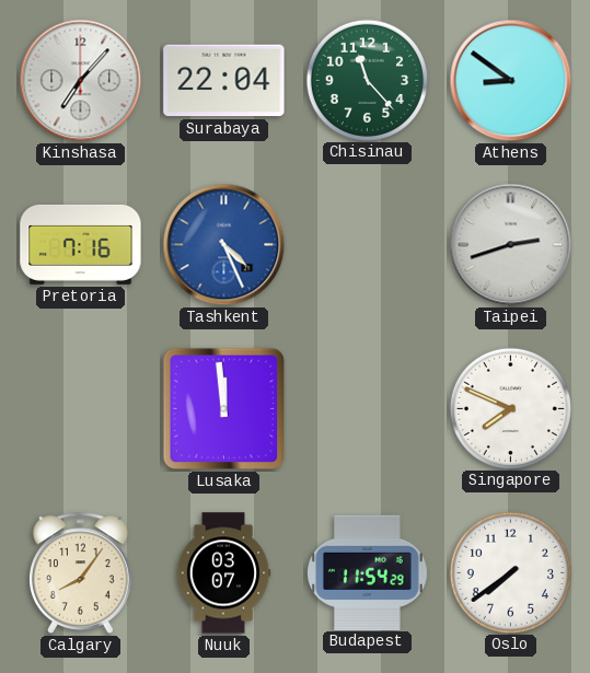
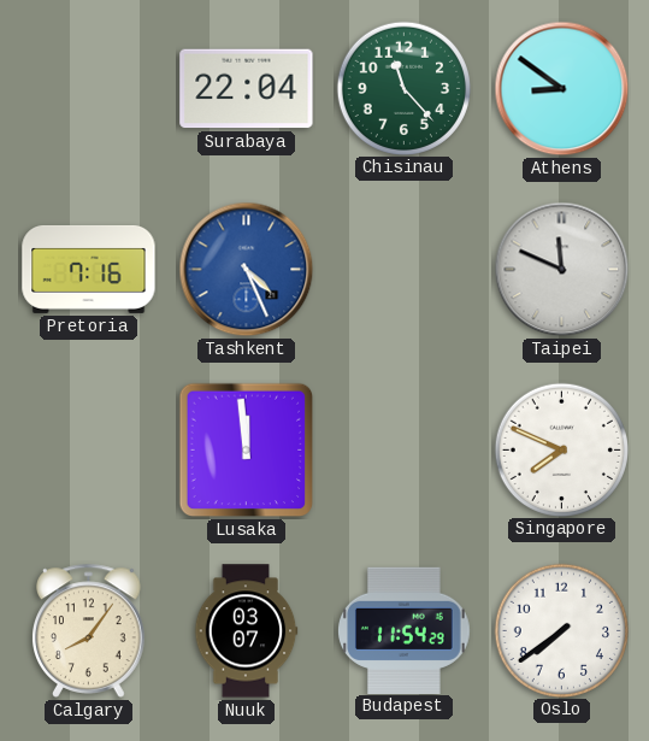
Kinshasa: 7:07 -> none (81, 81)
Taipei: 2:42 -> 11:49 (562, 270)
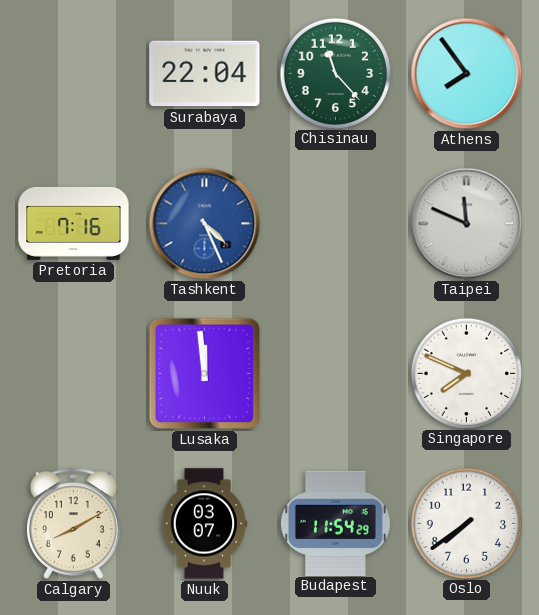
Athens: 8:51 -> 7:54 (467, 74)
Calgary: 8:06 -> 8:10 (74, 523)
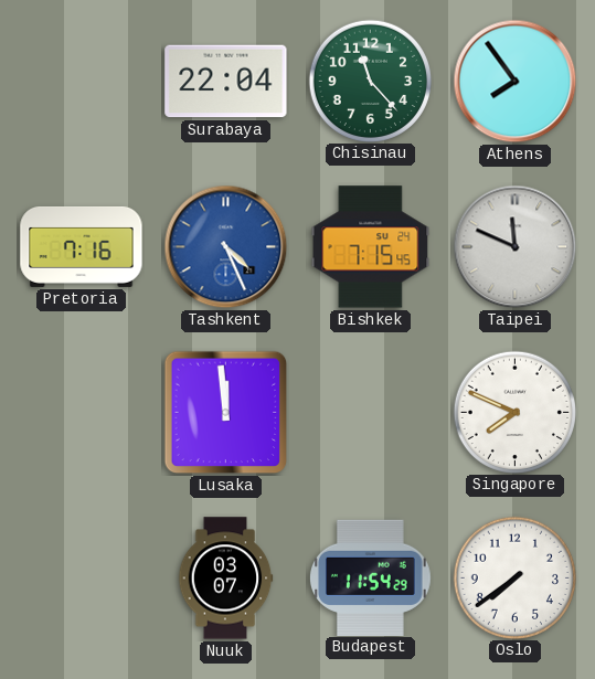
Bishkek: none -> 7:15 (371, 247)
Calgary: 8:10 -> none (74, 523)
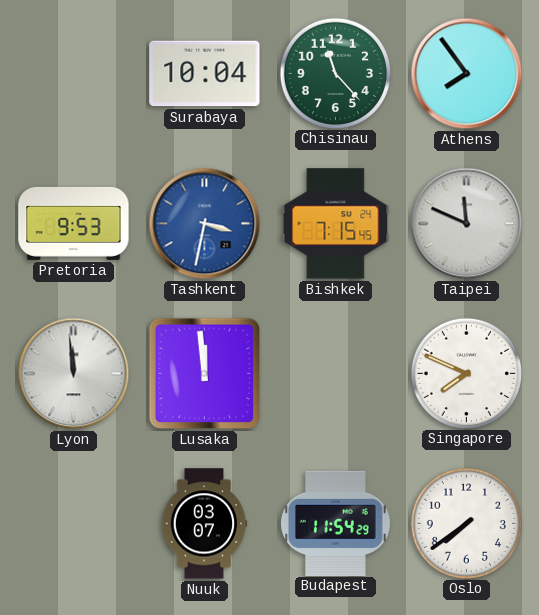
Surabaya: 22:04 -> 10:04 (205, 74)
Pretoria: 7:16 -> 9:53 (74, 223)
Tashkent: 4:26 -> 3:32 (205, 224)
Lyon: none -> 11:59 (74, 374)
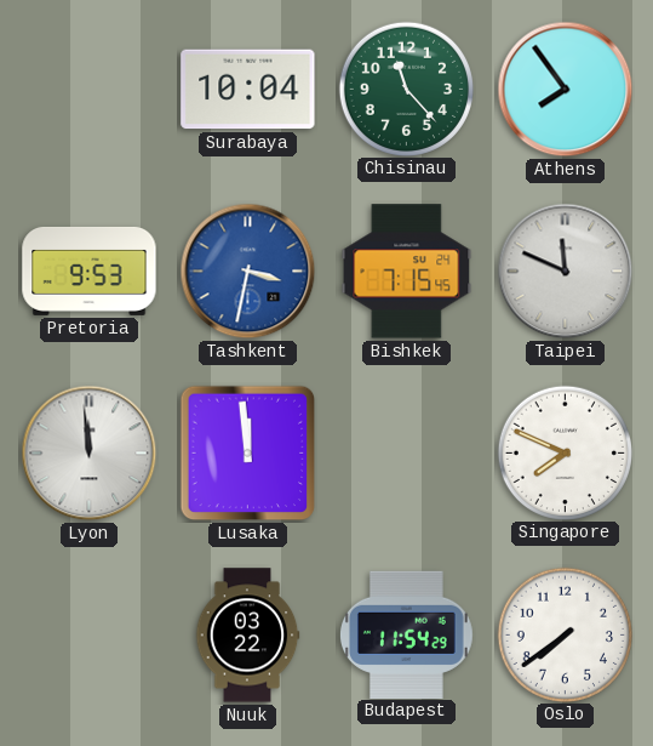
Nuuk: 03:07 -> 03:22 (247, 636)
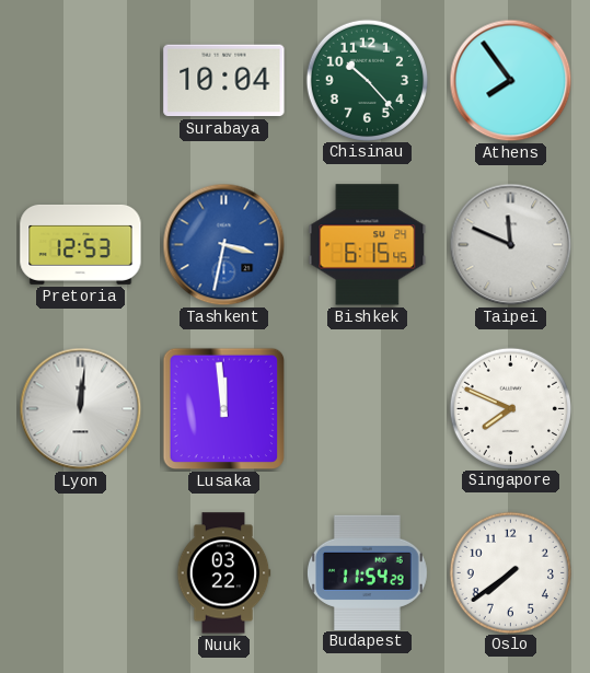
Chisinau: 11:23 -> 10:23 (367, 80)
Pretoria: 9:53 -> 12:53 (81, 244)
Bishkek: 7:15 -> 6:15 (368, 245)
Lyon: 11:59 -> 12:01 (81, 409)
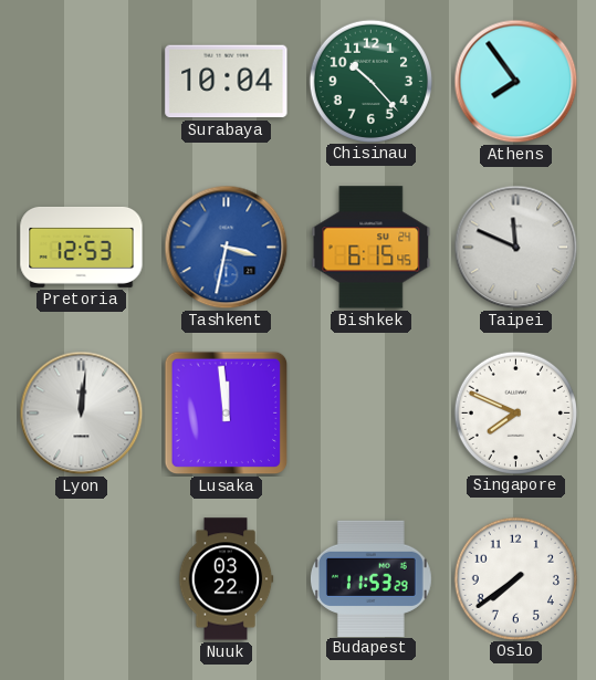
Budapest: 11:54 -> 11:53 (372, 578)
